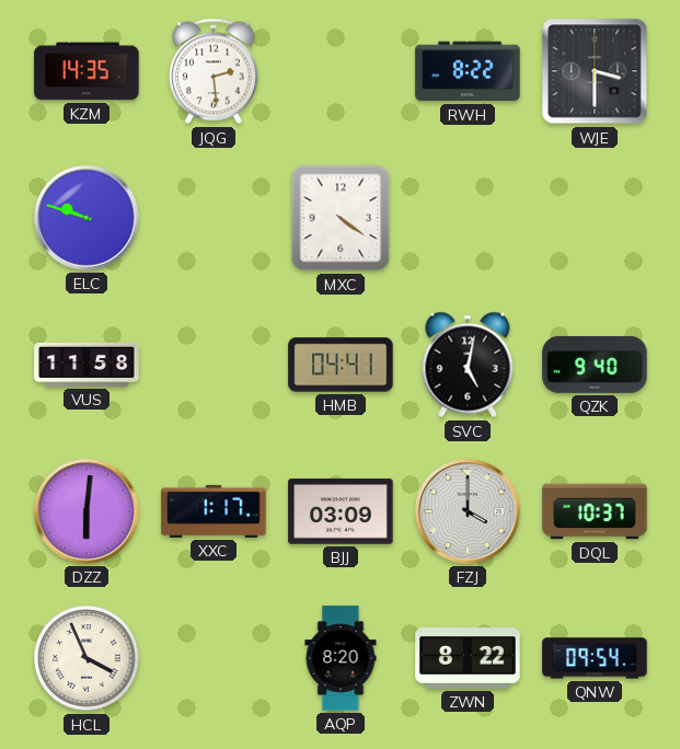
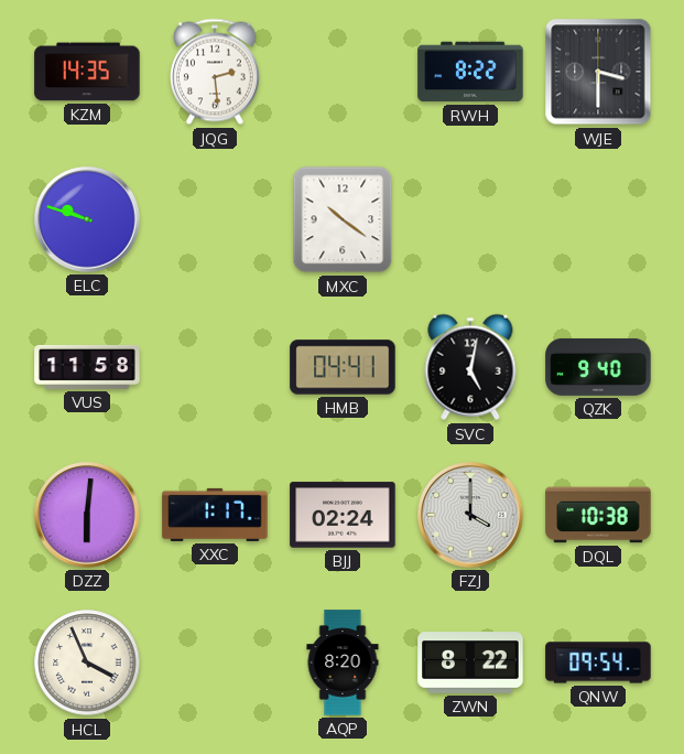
MXC: 4:21 -> 10:21 (343, 219)
BJJ: 03:09 -> 02:24 (343, 515)
DQL: 10:37 -> 10:38 (598, 515)
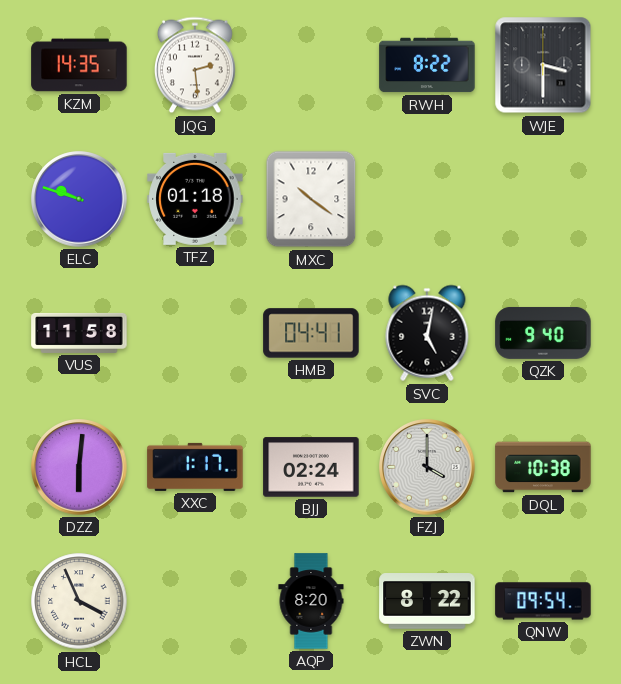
TFZ: none -> 01:18 (195, 199)
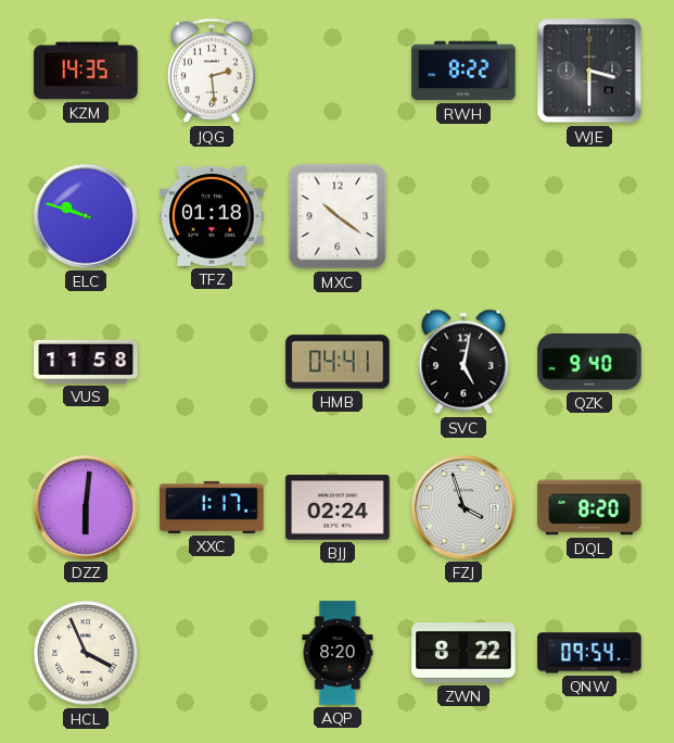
FZJ: 4:00 -> 3:57 (463, 507)
DQL: 10:38 -> 8:20 (589, 507)
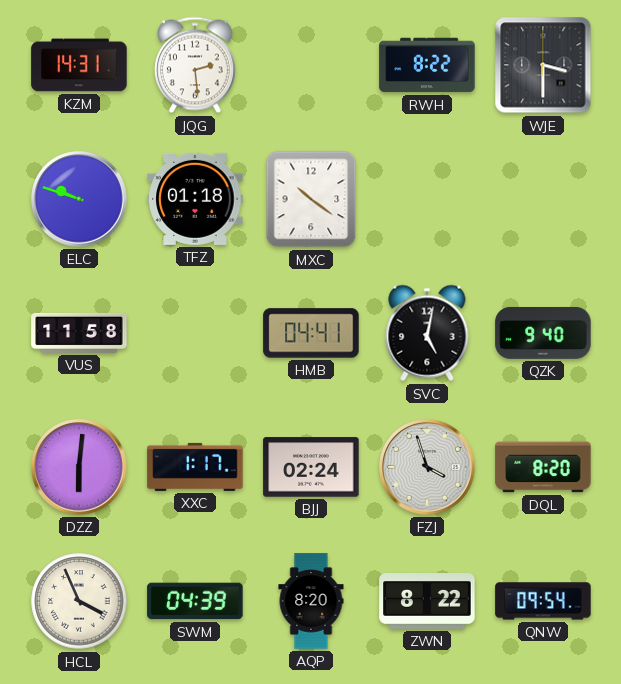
KZM: 14:35 -> 14:31 (79, 65)
SWM: none -> 04:39 (195, 601)
